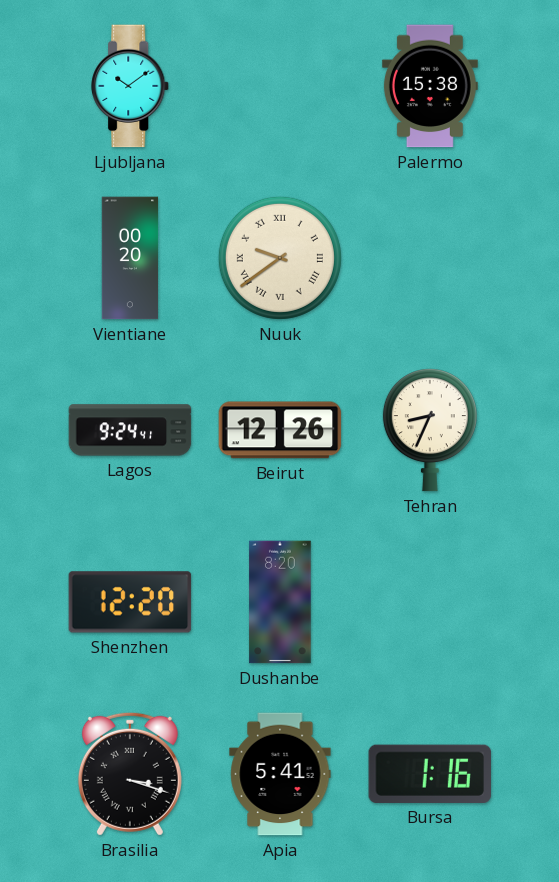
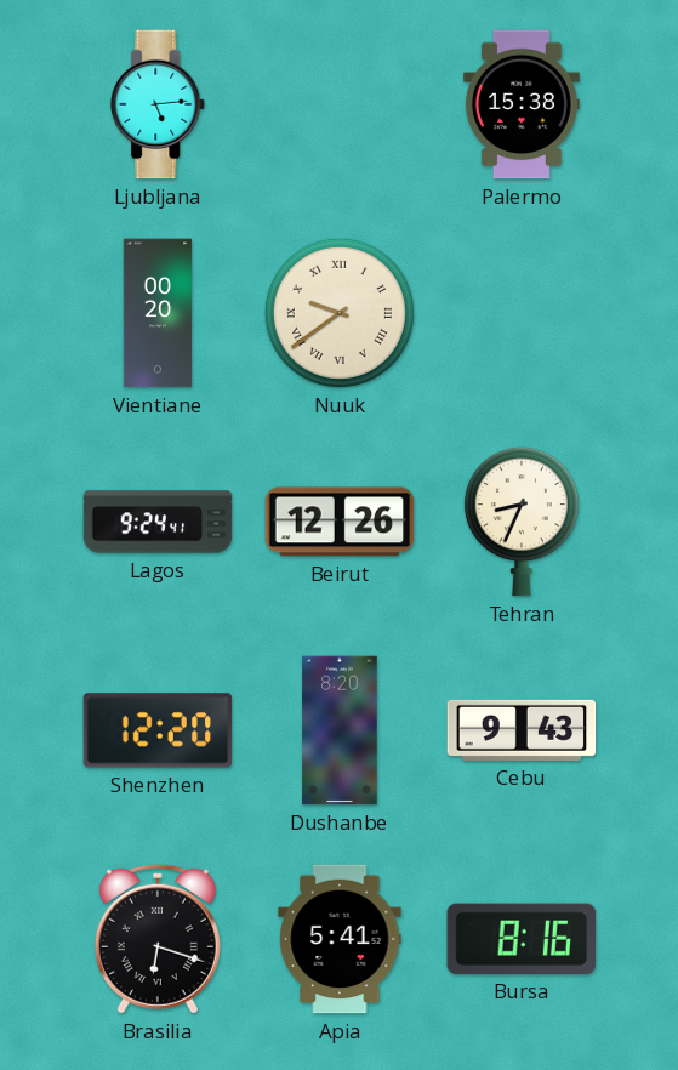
Ljubljana: 10:09 -> 5:14 (159, 104)
Cebu: none -> 9:43 (522, 730)
Brasilia: 3:18 -> 6:18 (158, 939)
Bursa: 1:16 -> 8:16 (522, 939)
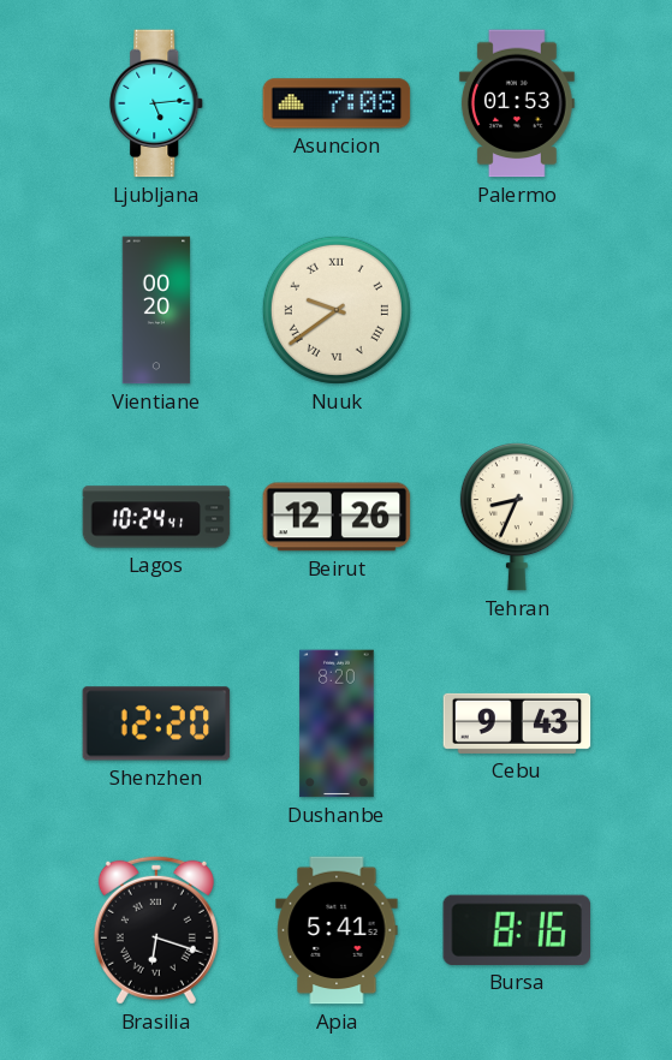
Asuncion: none -> 7:08 (337, 103)
Palermo: 15:38 -> 01:53 (517, 103)
Lagos: 9:24 -> 10:24 (156, 517)
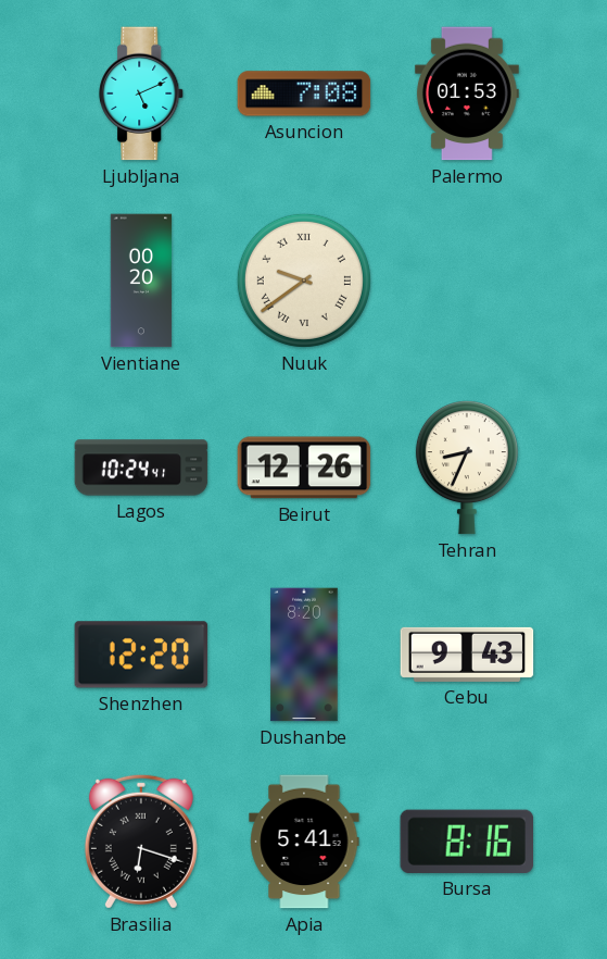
Ljubljana: 5:14 -> 5:11 (142, 94)
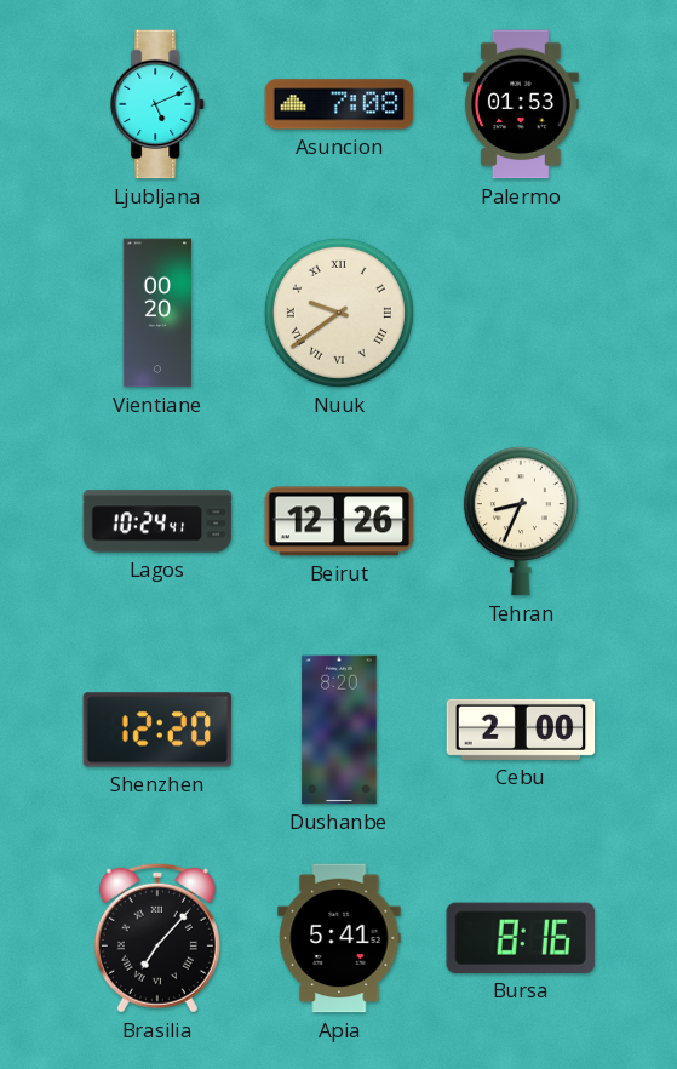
Cebu: 9:43 -> 2:00 (521, 730)
Brasilia: 6:18 -> 7:07 (157, 938)
